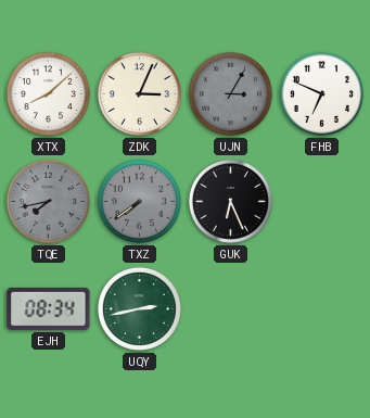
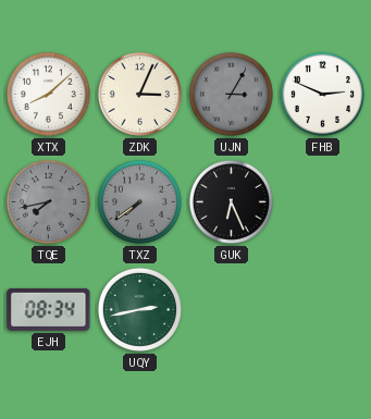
FHB: 6:49 -> 2:49 (322, 94)
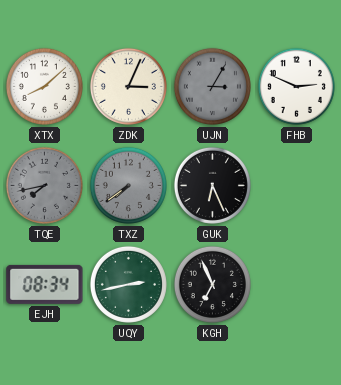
KGH: none -> 6:56 (212, 284)
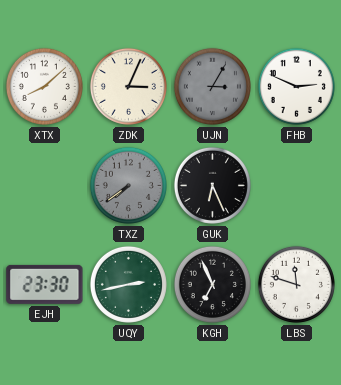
TQE: 7:43 -> none (44, 185)
EJH: 08:34 -> 23:30 (45, 284)
LBS: none -> 11:48 (296, 284)
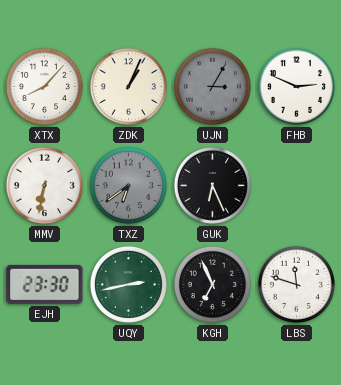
XTX: 8:08 -> 8:07 (44, 86)
ZDK: 3:04 -> 1:04 (128, 86)
MMV: none -> 6:32 (44, 185)
TXZ: 7:39 -> 6:39 (128, 185)
